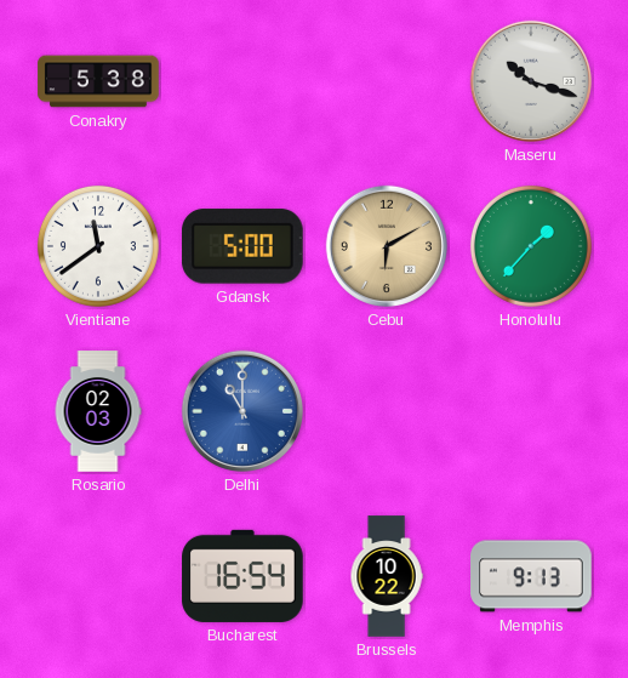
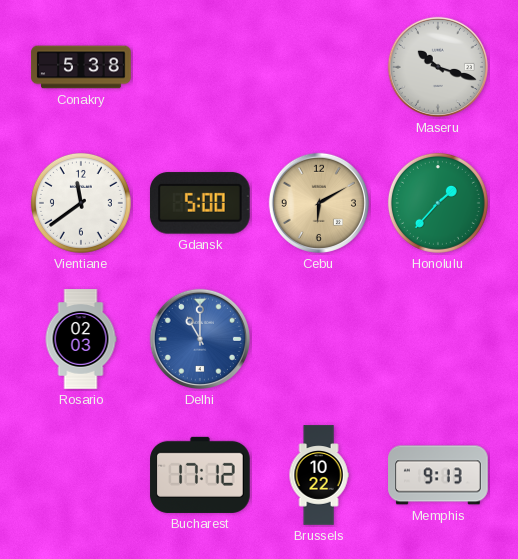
Bucharest: 16:54 -> 17:12 (200, 475)
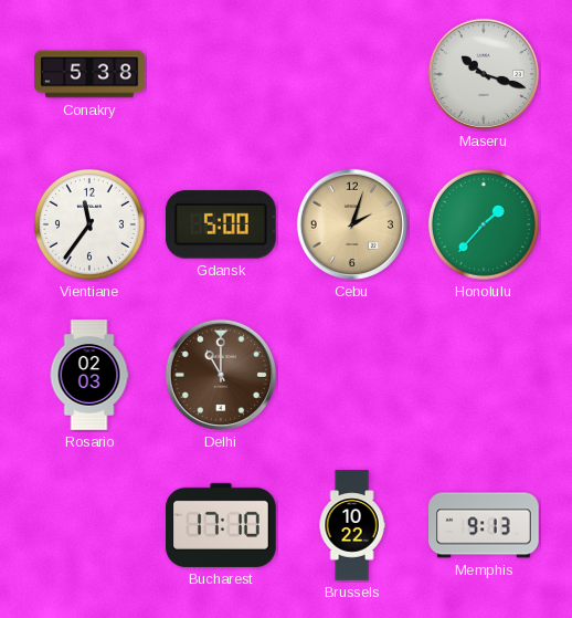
Vientiane: 11:39 -> 11:36 (89, 224)
Cebu: 6:10 -> 2:03 (352, 224)
Delhi dial: blue -> brown (221, 375)
Bucharest: 17:12 -> 17:10 (221, 525)
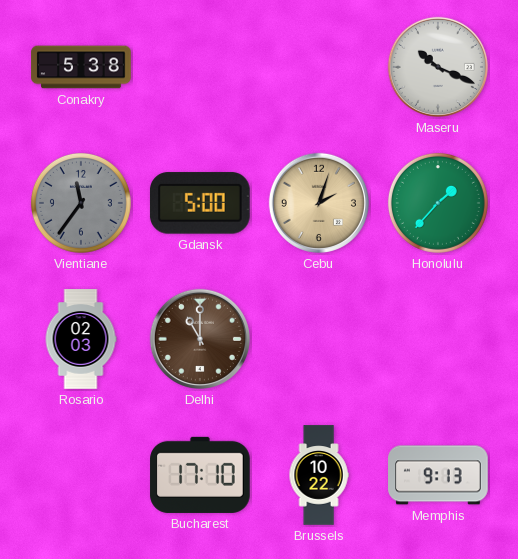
Maseru: 10:18 -> 10:19 (438, 67)
Vientiane dial: white -> grey (81, 203)
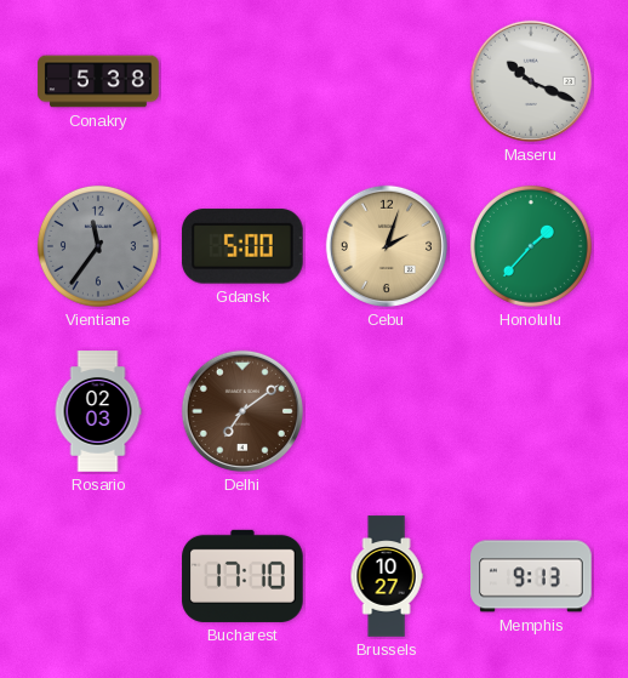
Delhi: 11:00 -> 7:09 (242, 411)
Brussels: 10:22 -> 10:27 (387, 576)
